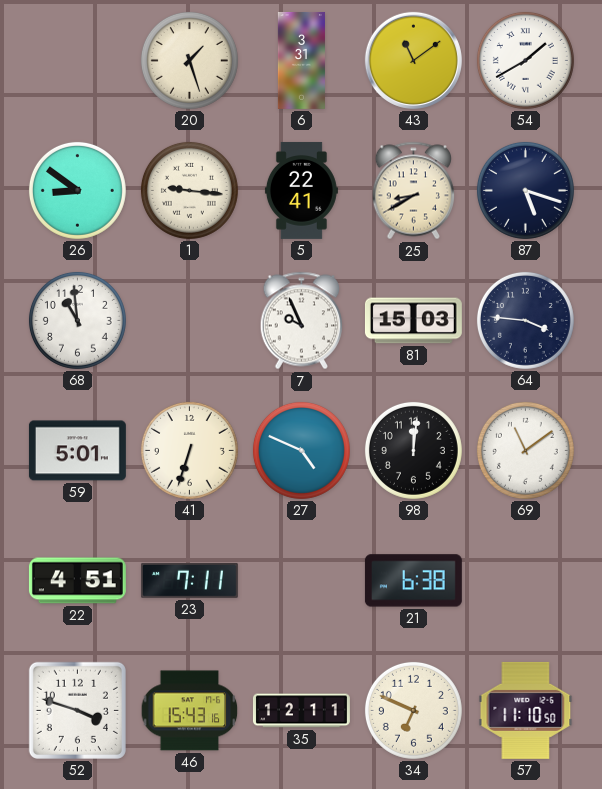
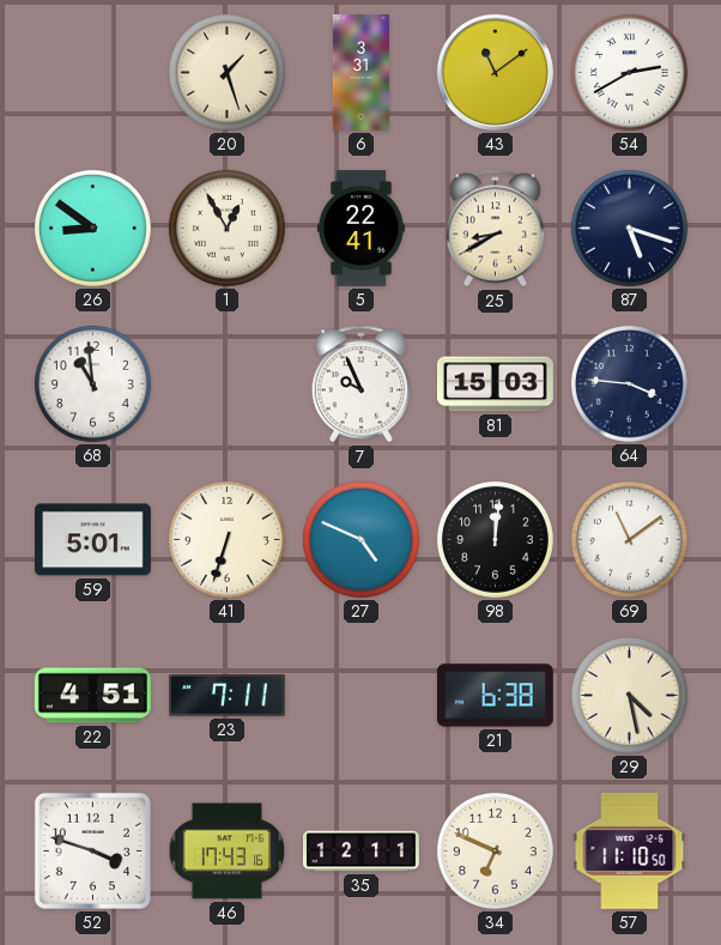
54: 1:40 -> 2:40 (629, 72)
1: 9:16 -> 12:55 (226, 228)
29: none -> 4:28 (629, 695)
46: 15:43 -> 17:43 (228, 852)
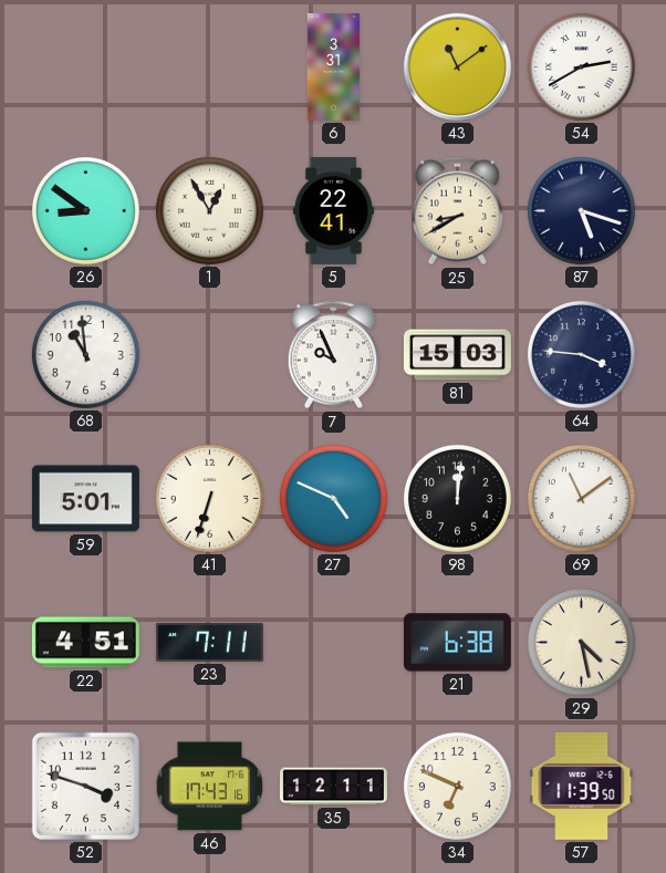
20: 1:27 -> none (226, 72)
57: 11:10 -> 11:39 (582, 786)
